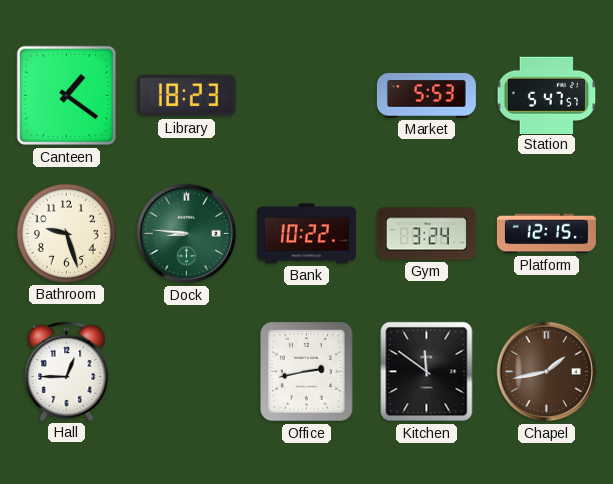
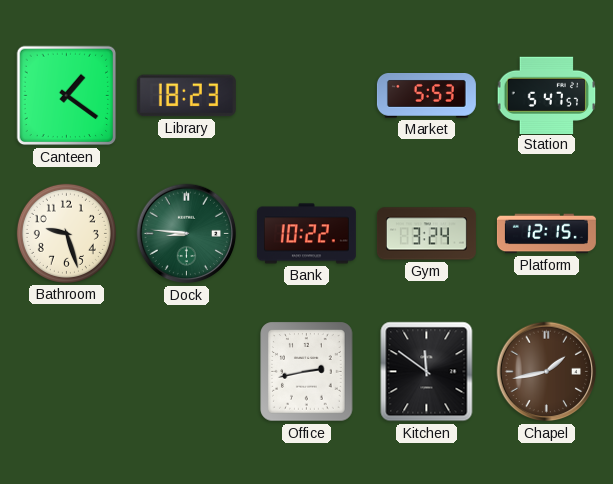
Hall: 12:45 -> none (67, 371)
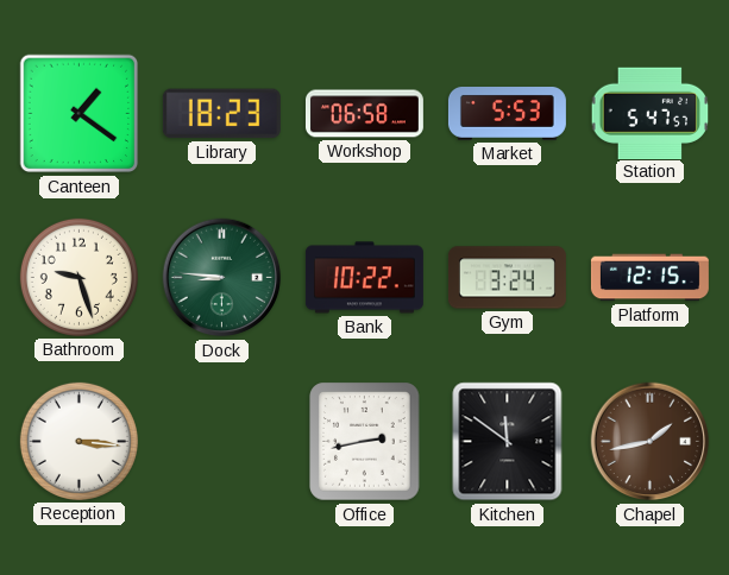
Workshop: none -> 06:58 (364, 114)
Reception: none -> 3:16 (78, 441)
